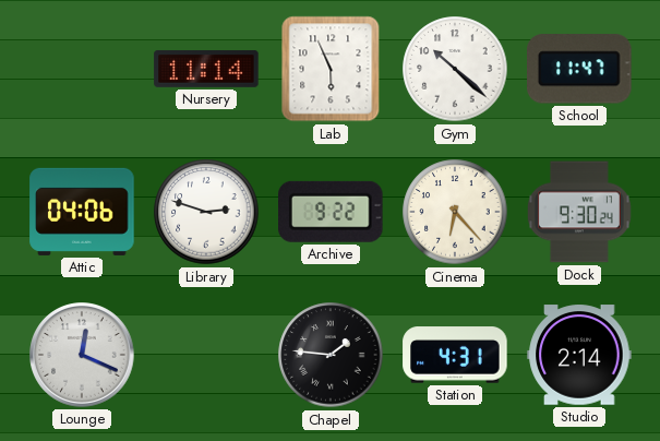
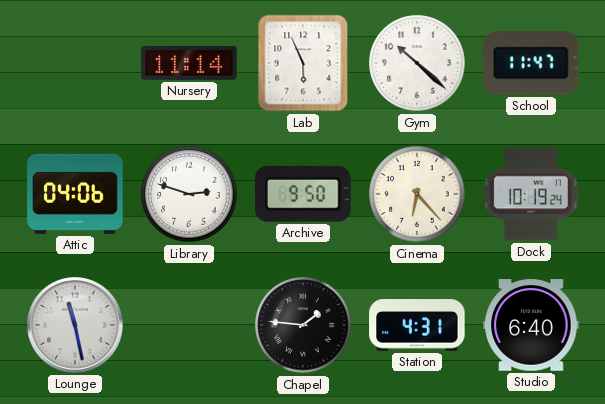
Archive: 9:22 -> 9:50 (304, 194)
Dock: 9:30 -> 10:19 (531, 194)
Lounge: 12:19 -> 11:28 (75, 325)
Studio: 2:14 -> 6:40 (531, 325)
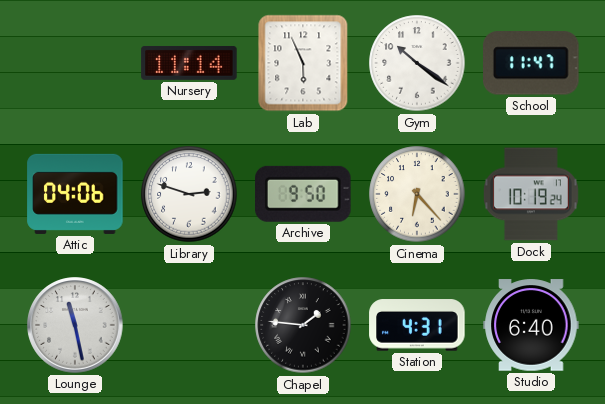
Gym: 10:22 -> 10:21 (417, 63)
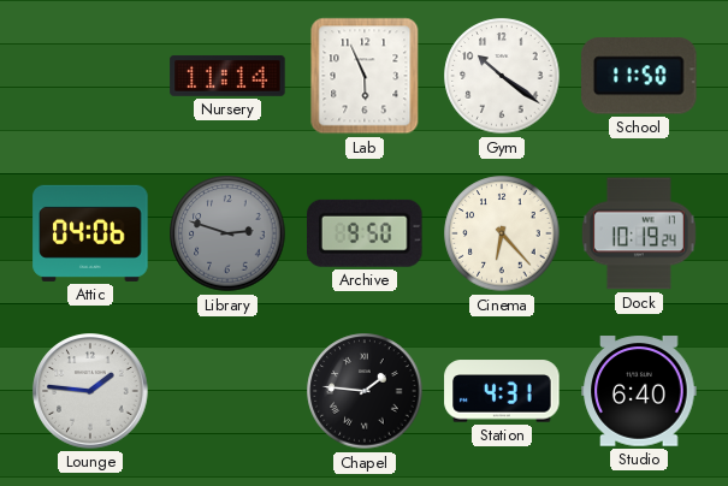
School: 11:47 -> 11:50 (640, 76)
Library dial: white -> grey (227, 233)
Lounge: 11:28 -> 1:46 (90, 391)
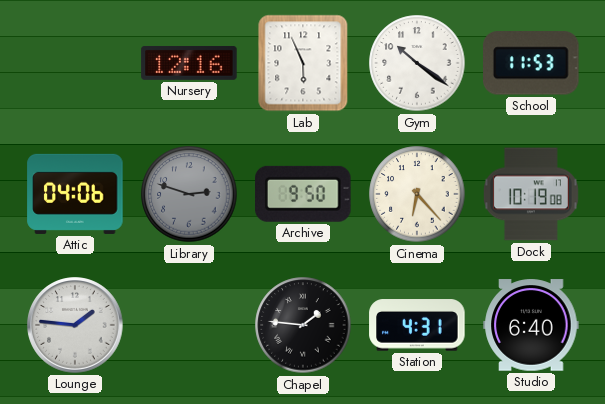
Nursery: 11:14 -> 12:16 (189, 63)
School: 11:50 -> 11:53 (532, 63)
Dock: 10:19:24 -> 10:19:08 (531, 194)
